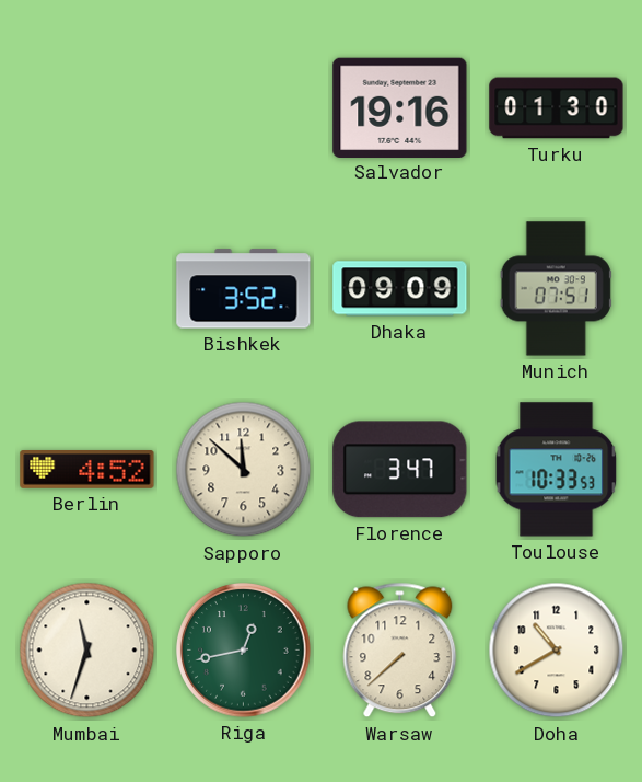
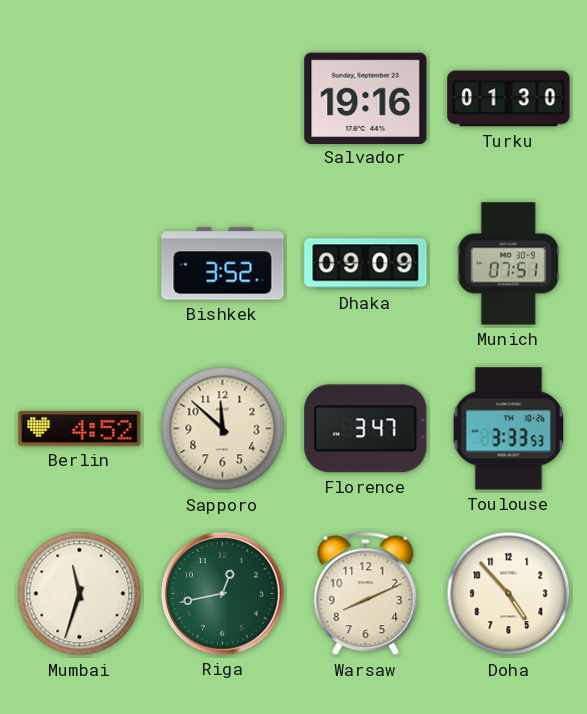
Toulouse: 10:33 -> 3:33 (509, 429)
Warsaw: 7:38 -> 8:11 (366, 594)
Doha: 10:40 -> 4:53 (509, 594)
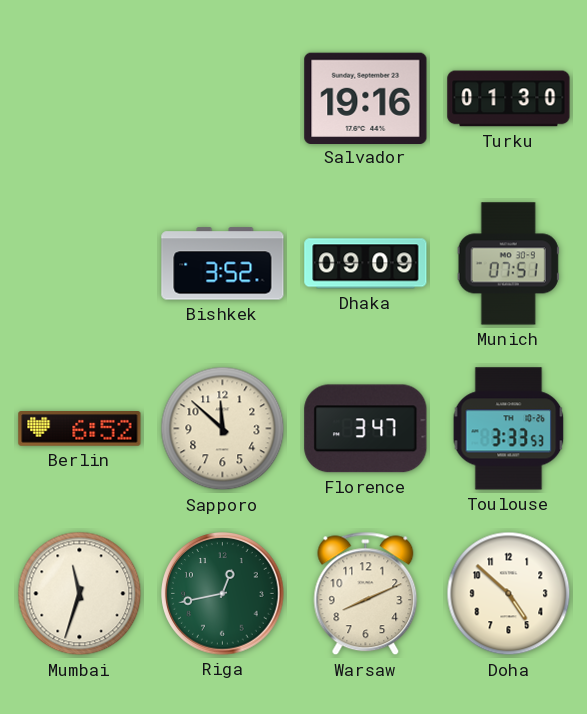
Berlin: 4:52 -> 6:52 (80, 429)
Doha: 4:53 -> 4:52 (509, 594)
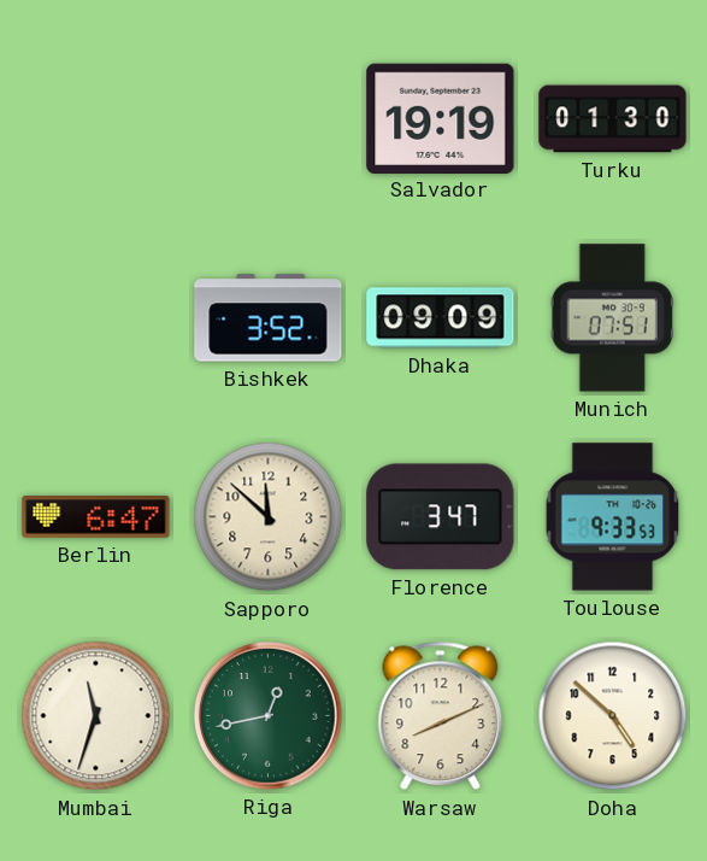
Salvador: 19:16 -> 19:19 (441, 118)
Berlin: 6:52 -> 6:47 (96, 517)
Toulouse: 3:33 -> 9:33 (613, 517)
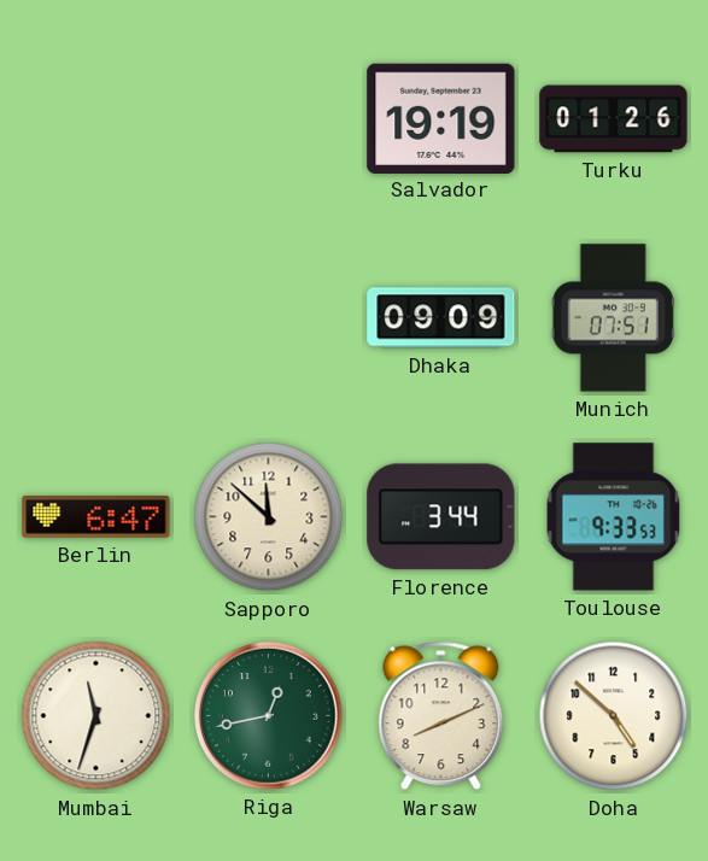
Turku: 01:30 -> 01:26 (614, 119)
Bishkek: 3:52 -> none (269, 318)
Florence: 3:47 -> 3:44 (441, 517)
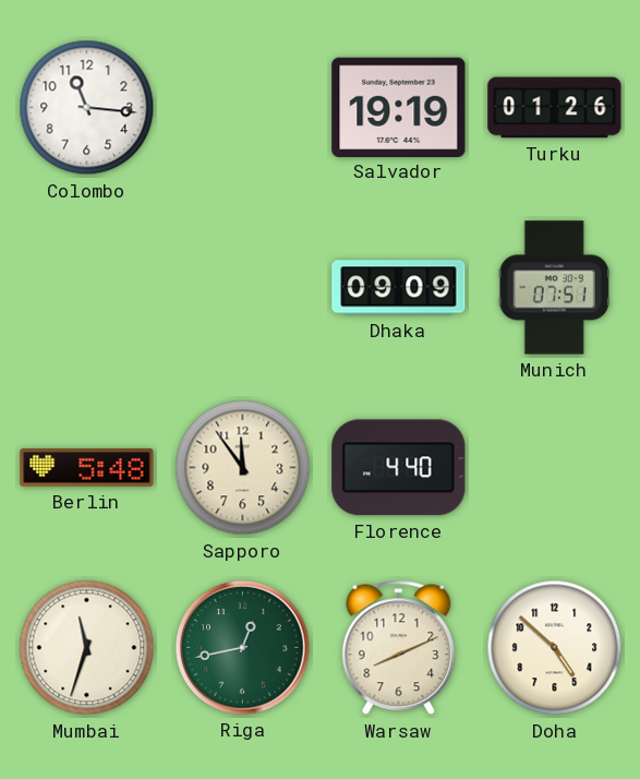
Colombo: none -> 11:16 (87, 108)
Berlin: 6:47 -> 5:48 (87, 468)
Sapporo: 11:52 -> 11:54 (243, 468)
Florence: 3:44 -> 4:40 (399, 468)
Toulouse: 9:33 -> none (614, 517)
